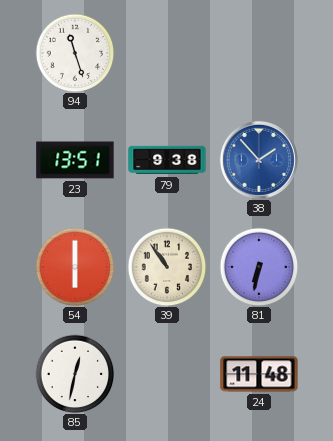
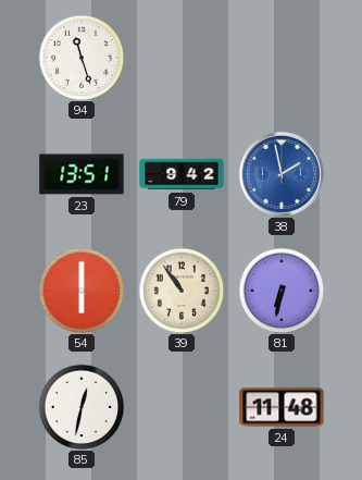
79: 9:38 -> 9:42 (182, 174)
38: 1:53 -> 1:58 (282, 174)
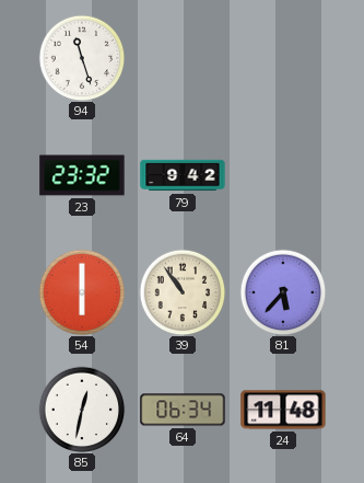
23: 13:51 -> 23:32 (82, 175)
38: 1:58 -> none (282, 174)
81: 6:32 -> 5:37 (283, 292)
64: none -> 06:34 (183, 410)
